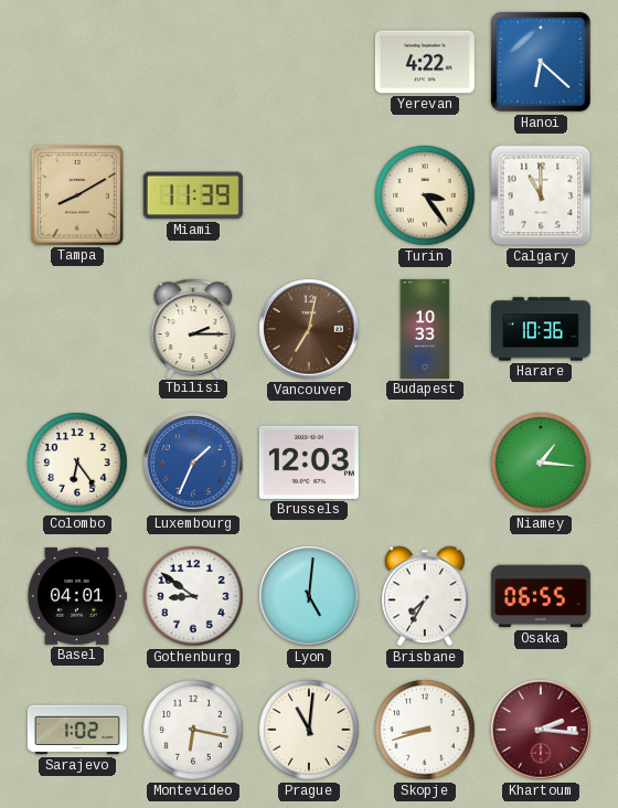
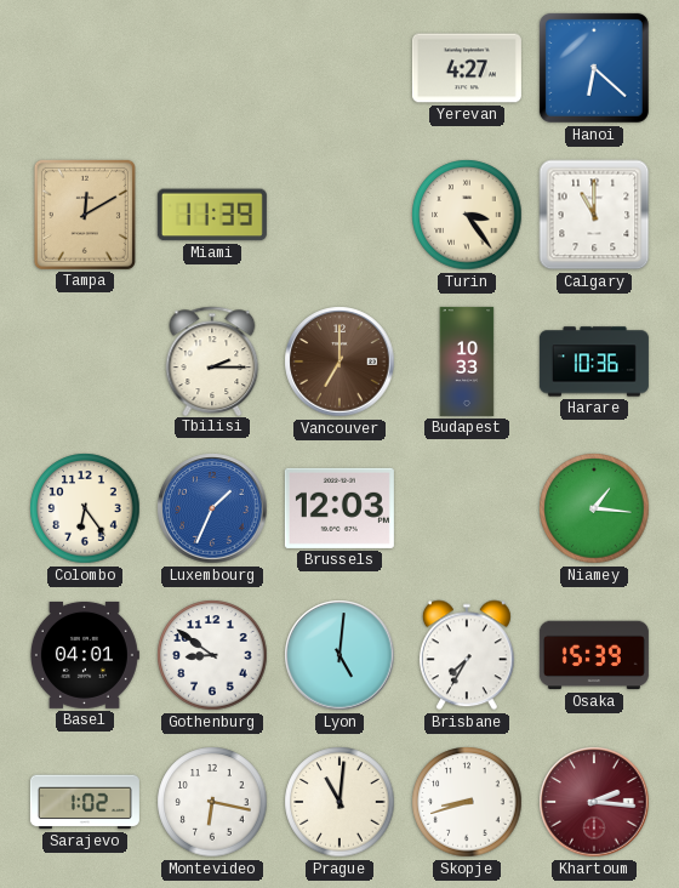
Yerevan: 4:22 -> 4:27 (467, 68)
Tampa: 8:10 -> 12:10 (85, 215)
Vancouver: 7:02 -> 7:00 (339, 362)
Osaka: 06:55 -> 15:39 (594, 655)
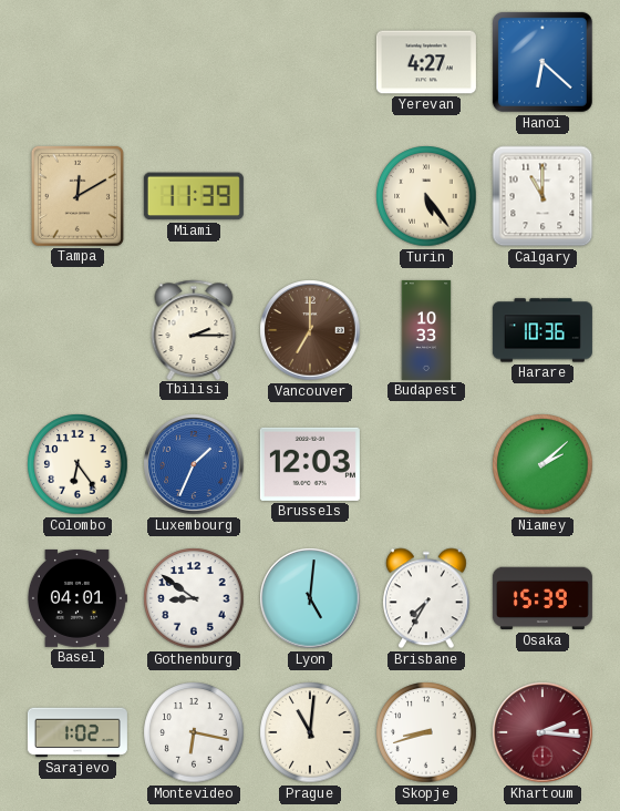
Turin: 3:24 -> 5:24 (426, 196)
Niamey: 1:16 -> 2:08 (542, 464)
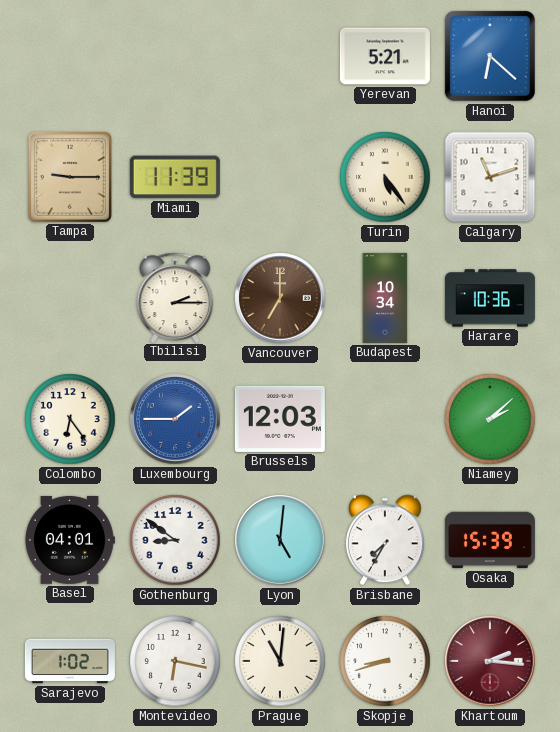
Yerevan: 4:27 -> 5:21 (385, 56)
Tampa: 12:10 -> 9:15 (70, 177)
Calgary: 11:00 -> 11:12 (490, 177)
Budapest: 10:33 -> 10:34 (385, 298)
Luxembourg: 1:34 -> 1:45 (175, 419)
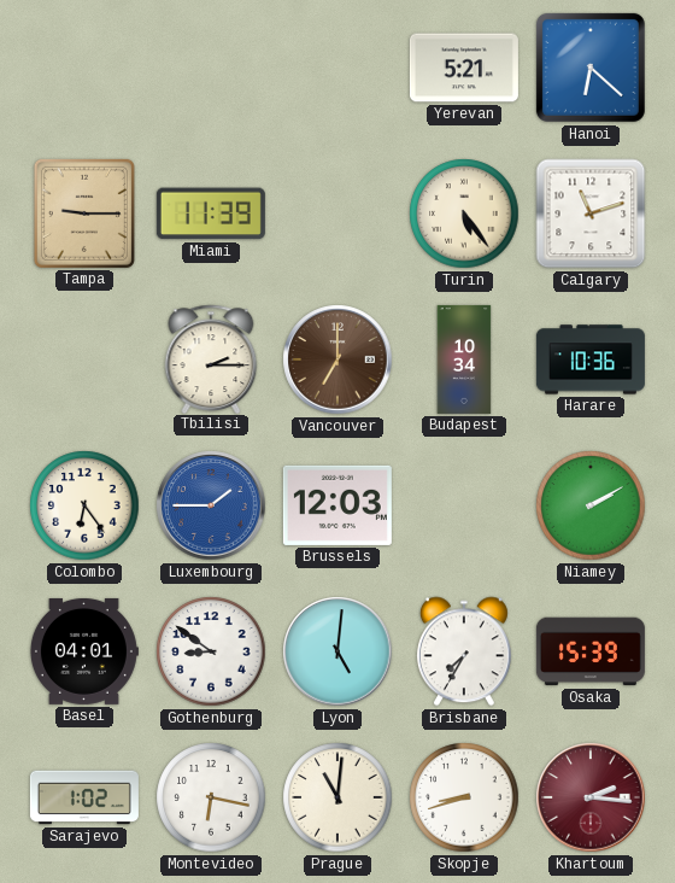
Niamey: 2:08 -> 2:10 (591, 505)
